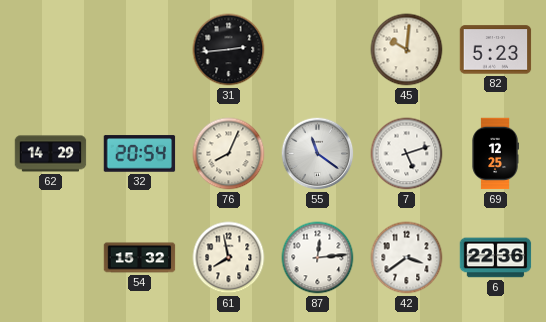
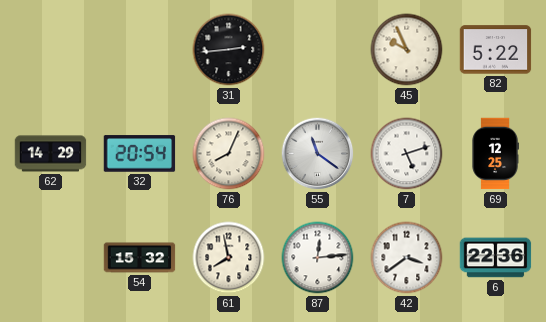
45: 10:01 -> 9:56 (407, 50)
82: 5:23 -> 5:22 (496, 50)
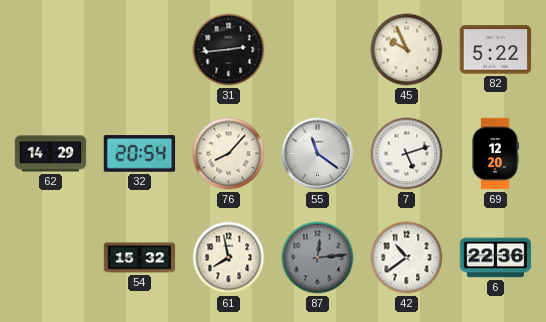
76: 8:04 -> 8:07 (229, 154)
69: 12:25 -> 12:20 (495, 154)
87 dial: white -> grey (318, 258)
42: 3:39 -> 10:39 (407, 258)
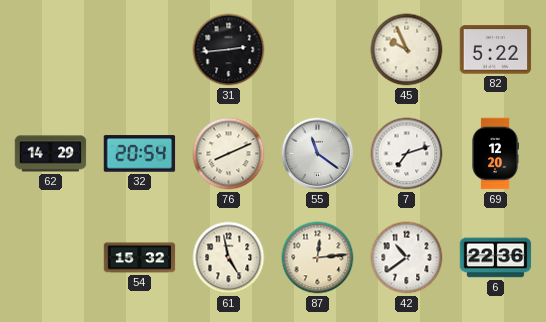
76: 8:07 -> 8:11 (229, 154)
7: 5:12 -> 7:12 (407, 154)
61: 7:58 -> 4:58 (229, 258)
87 dial: grey -> cream (318, 258)
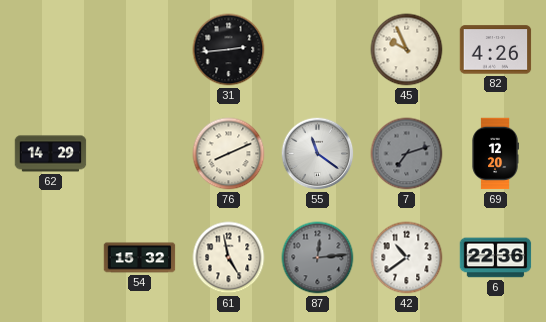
82: 5:22 -> 4:26 (496, 50)
32: 20:54 -> none (140, 154)
7 dial: white -> grey (407, 154)
87 dial: cream -> grey (318, 258)
